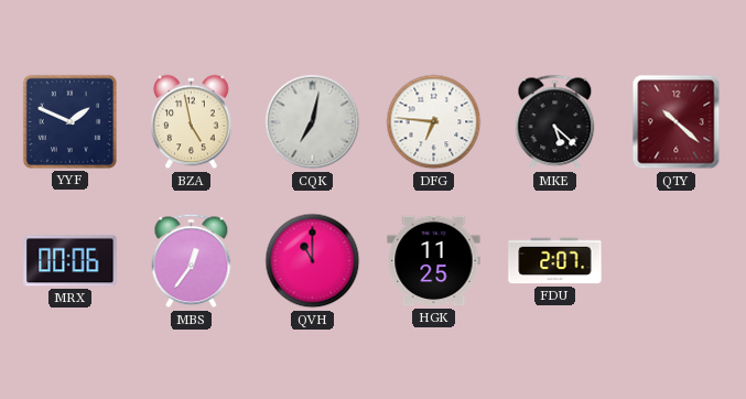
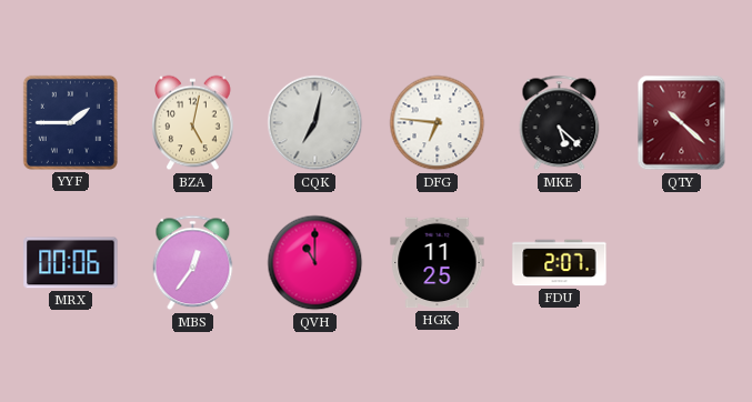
YYF: 1:49 -> 1:45 (70, 122)
BZA: 4:58 -> 5:02 (193, 123)
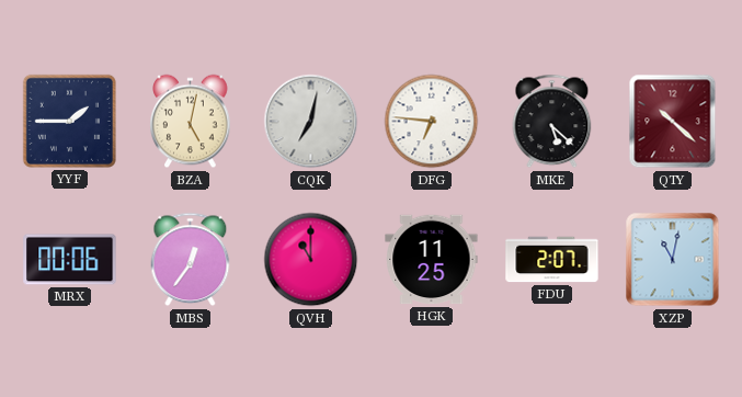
XZP: none -> 11:02 (673, 260)
